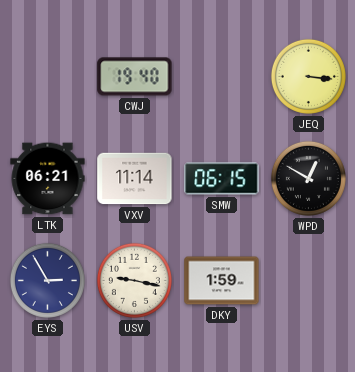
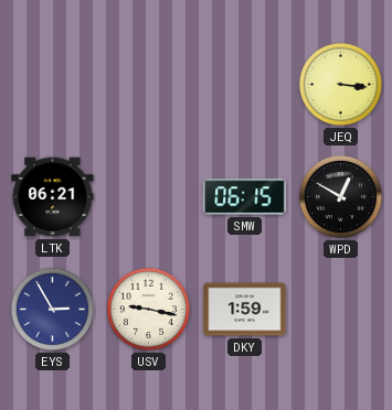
CWJ: 19:40 -> none (135, 77)
VXV: 11:14 -> none (135, 179)
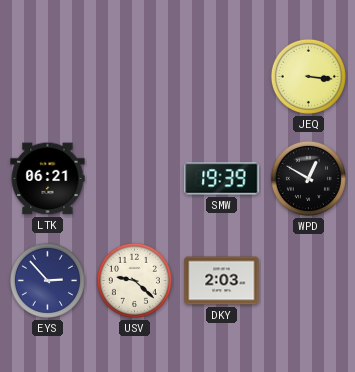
SMW: 06:15 -> 19:39 (222, 179)
EYS: 2:55 -> 2:53 (47, 280)
USV: 9:17 -> 9:22 (134, 280)
DKY: 1:59 -> 2:03 (222, 281)
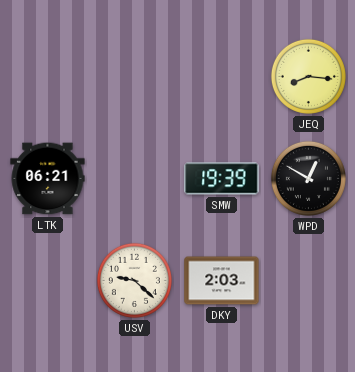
JEQ: 3:16 -> 8:16 (308, 76)
EYS: 2:53 -> none (47, 280)
